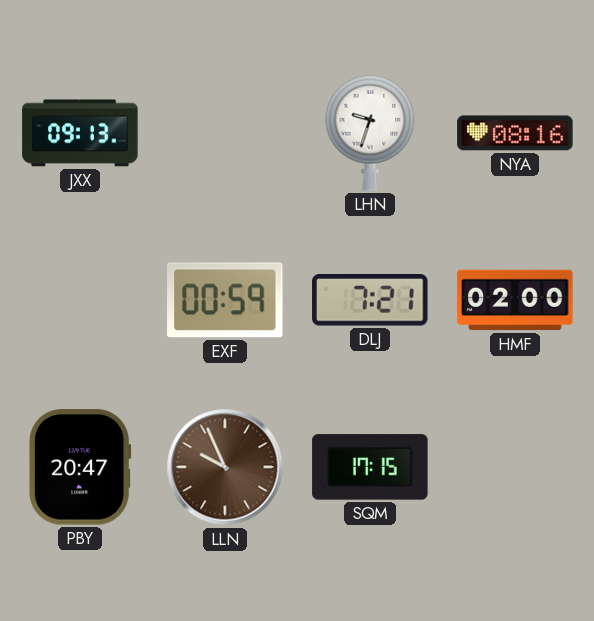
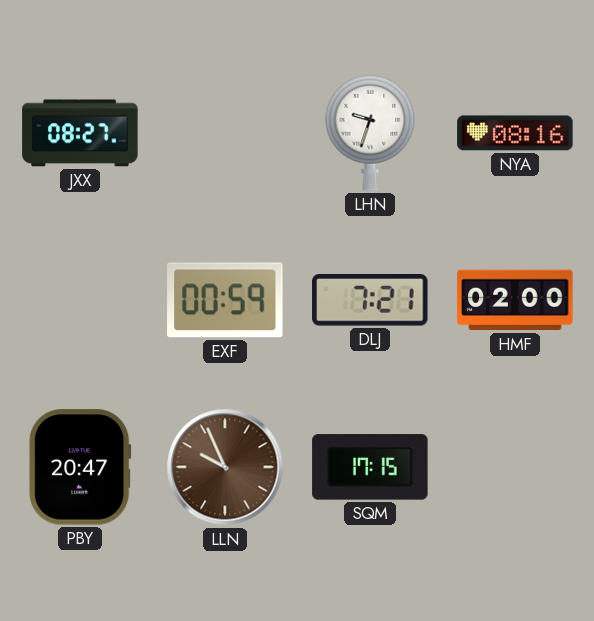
JXX: 09:13 -> 08:27 (80, 133)
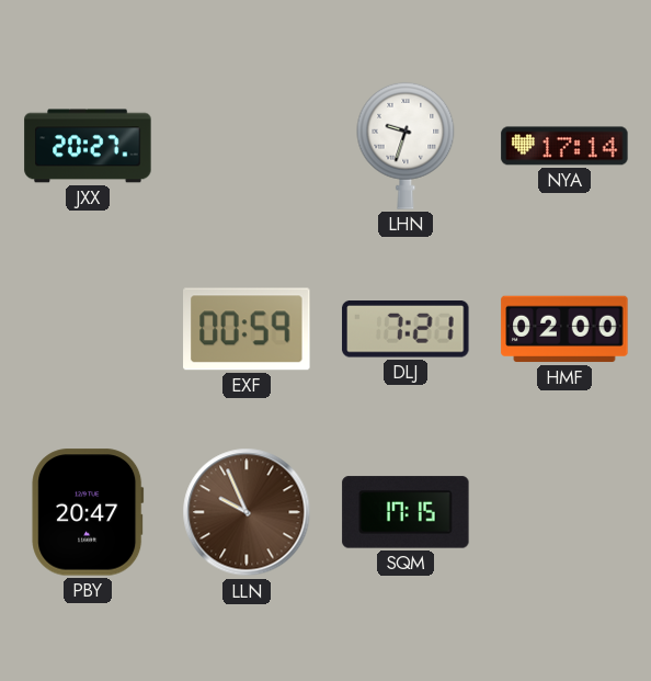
JXX: 08:27 -> 20:27 (88, 146)
NYA: 08:16 -> 17:14 (564, 146)
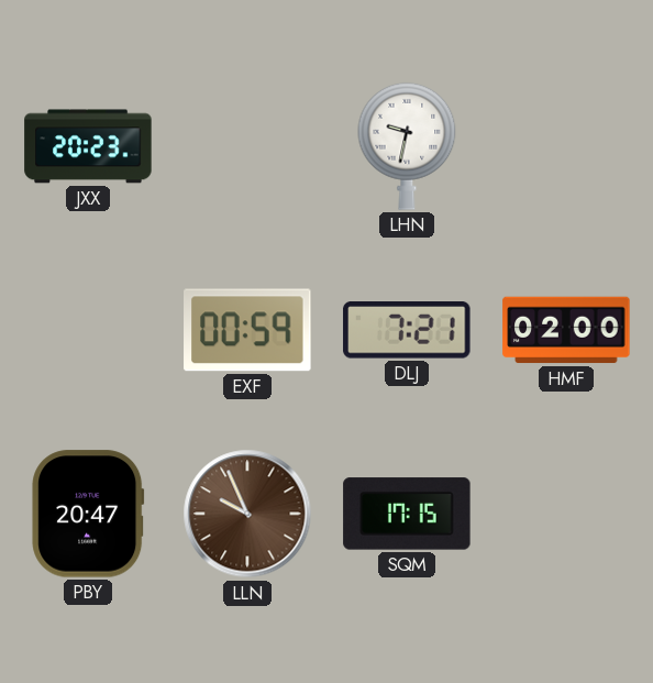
JXX: 20:27 -> 20:23 (88, 146)
LHN: 9:33 -> 9:32 (407, 146)
NYA: 17:14 -> none (564, 146)
